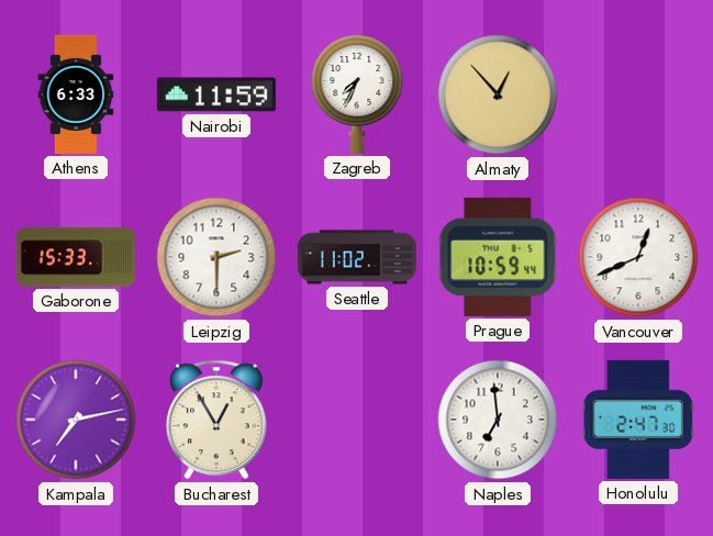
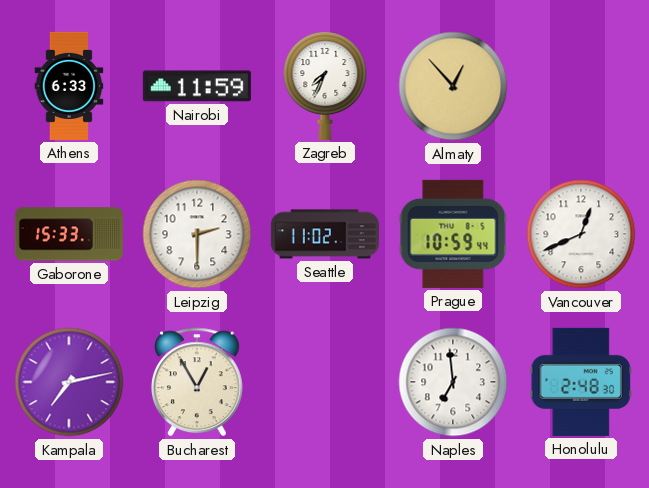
Honolulu: 2:47 -> 2:48 (581, 382)
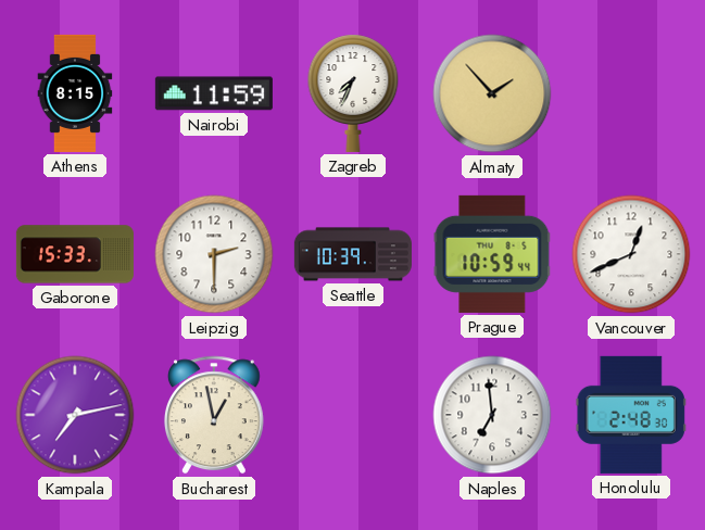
Athens: 6:33 -> 8:15 (75, 93)
Almaty: 12:53 -> 1:53 (492, 93)
Seattle: 11:02 -> 10:39 (353, 254)
Bucharest: 12:55 -> 12:58 (214, 415)
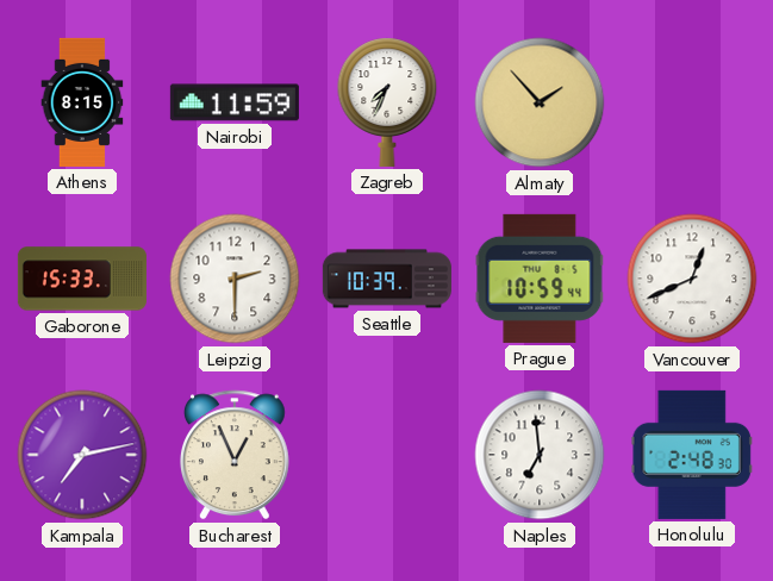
Bucharest: 12:58 -> 12:56 (235, 455)
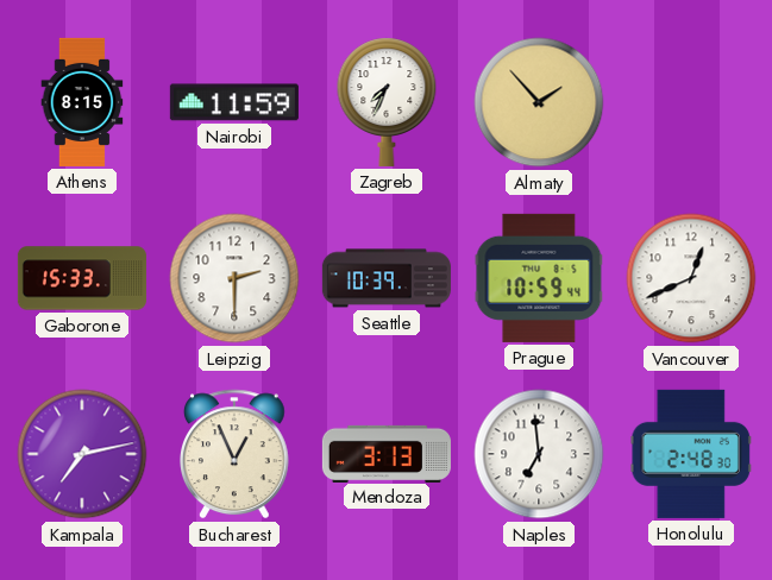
Mendoza: none -> 3:13 (387, 453)
